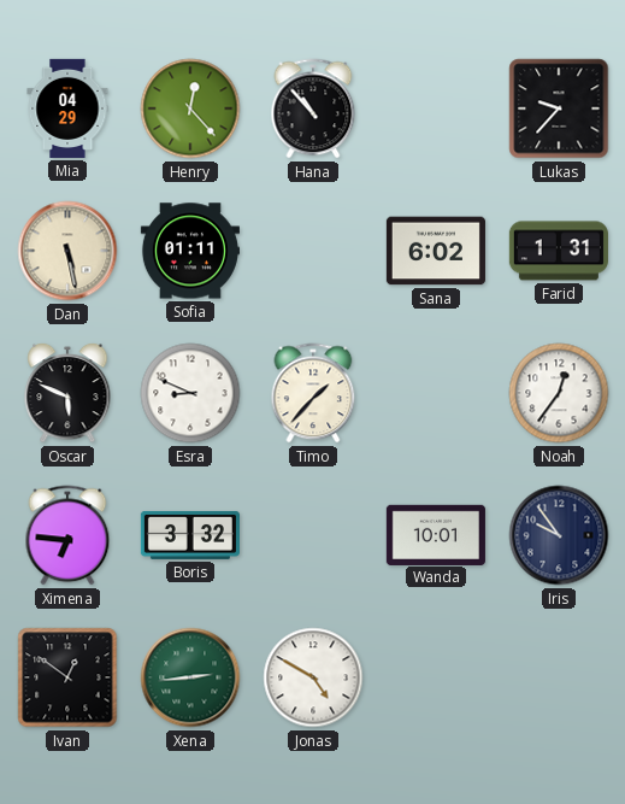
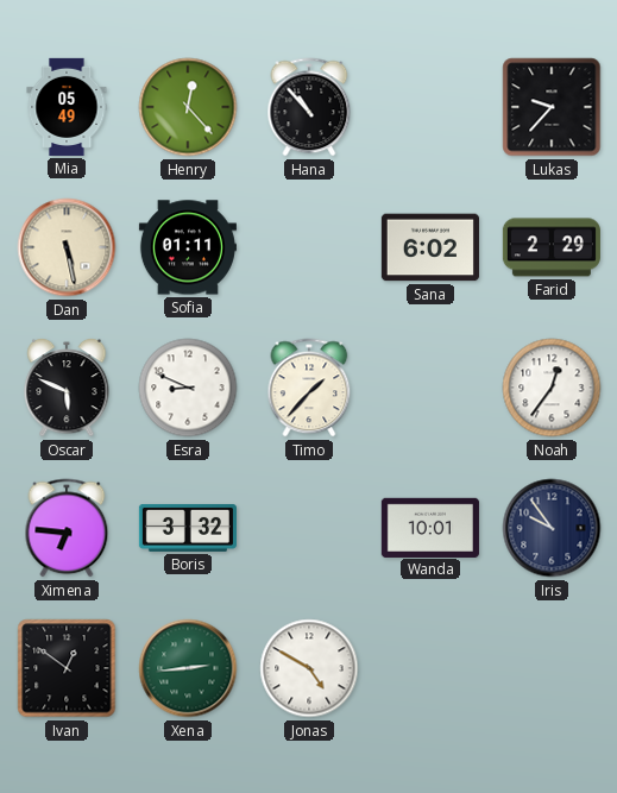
Mia: 04:29 -> 05:49 (67, 107)
Farid: 1:31 -> 2:29 (552, 247)
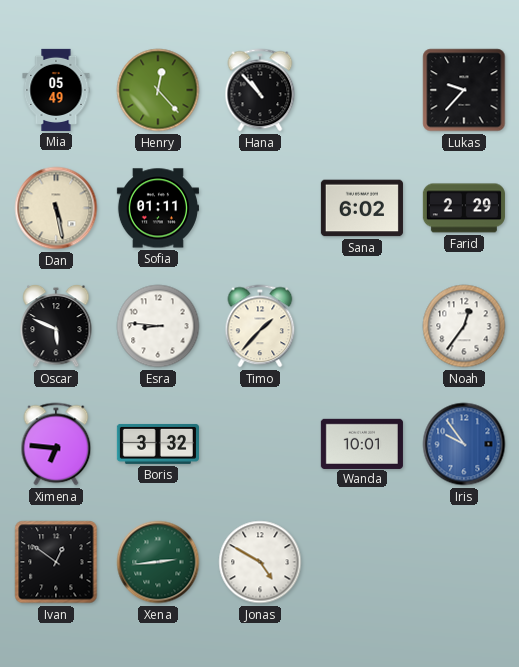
Esra: 8:49 -> 8:46 (158, 326)
Iris dial: navy -> blue (464, 444)
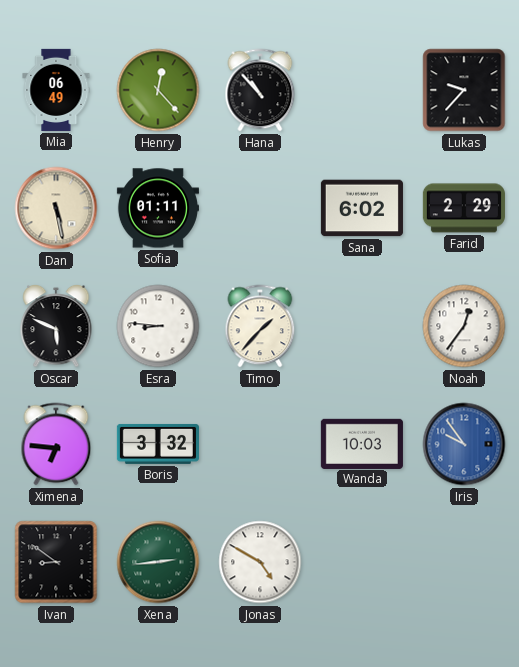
Mia: 05:49 -> 06:49 (56, 90)
Wanda: 10:01 -> 10:03 (362, 443)
Ivan: 12:51 -> 8:51 (56, 562)
